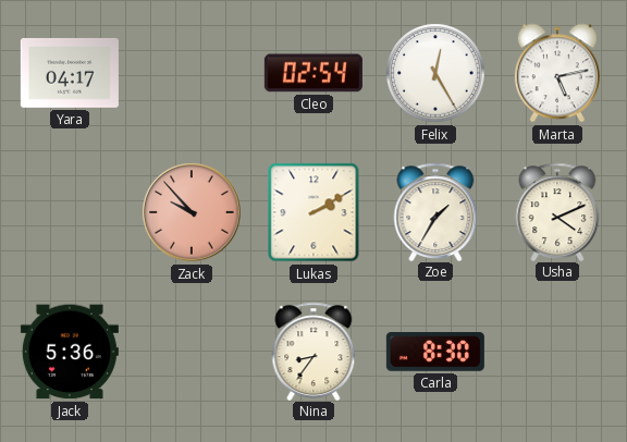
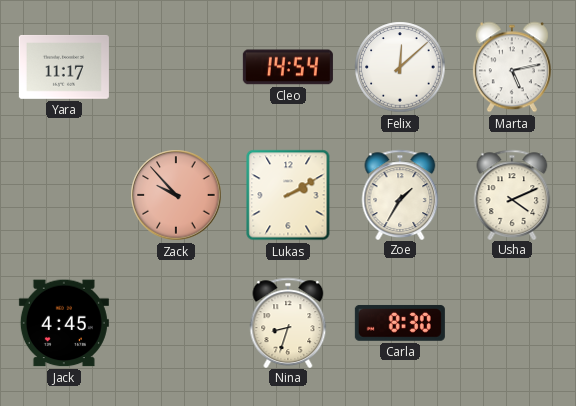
Yara: 04:17 -> 11:17 (64, 67)
Cleo: 02:54 -> 14:54 (288, 67)
Felix: 12:25 -> 12:08 (400, 67)
Jack: 5:36 -> 4:45 (64, 323)
Nina: 8:36 -> 8:33 (288, 322)
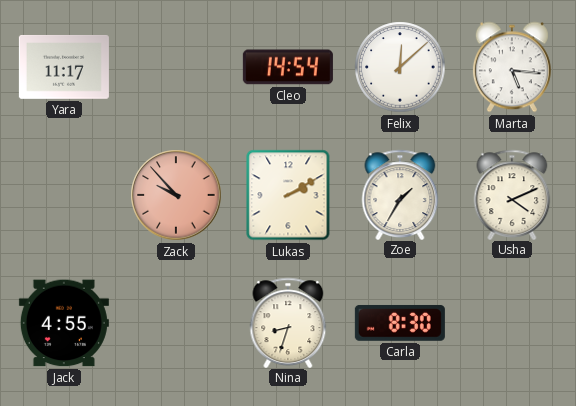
Marta: 5:13 -> 5:16 (512, 67)
Jack: 4:45 -> 4:55 (64, 323)
